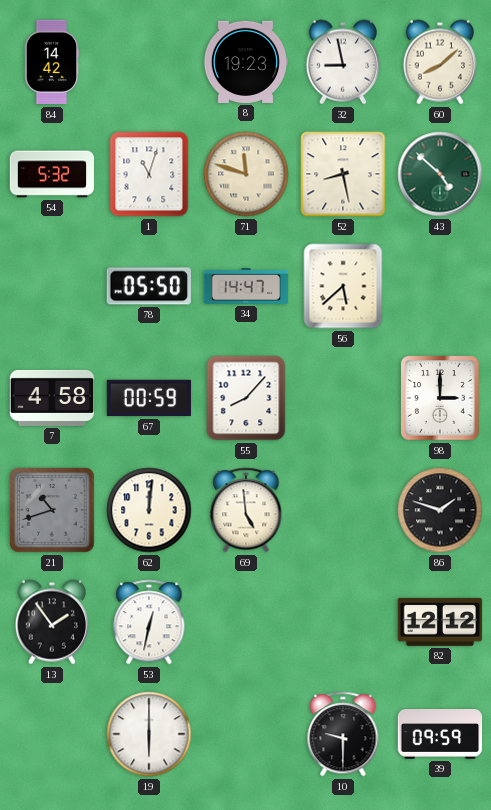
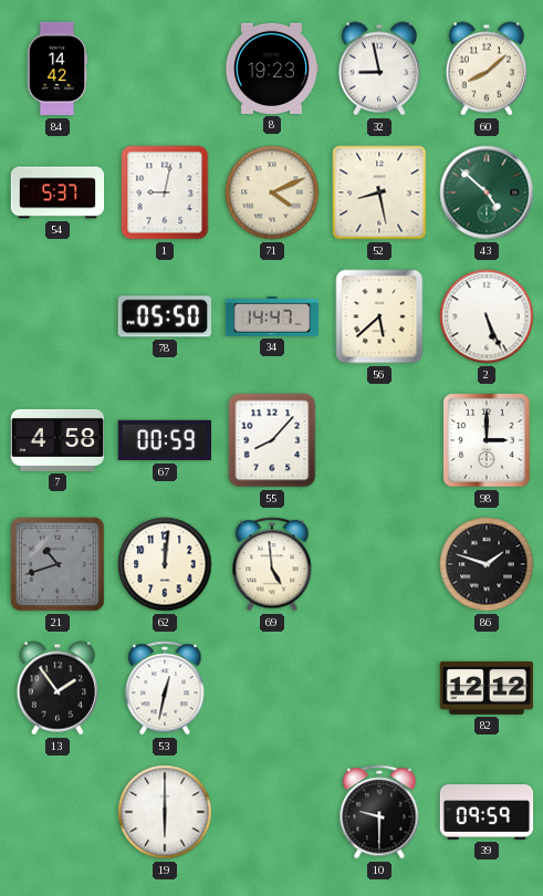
54: 5:32 -> 5:37 (58, 192)
1: 11:03 -> 9:02 (165, 192)
71: 11:48 -> 4:11 (272, 192)
2: none -> 5:26 (487, 316)
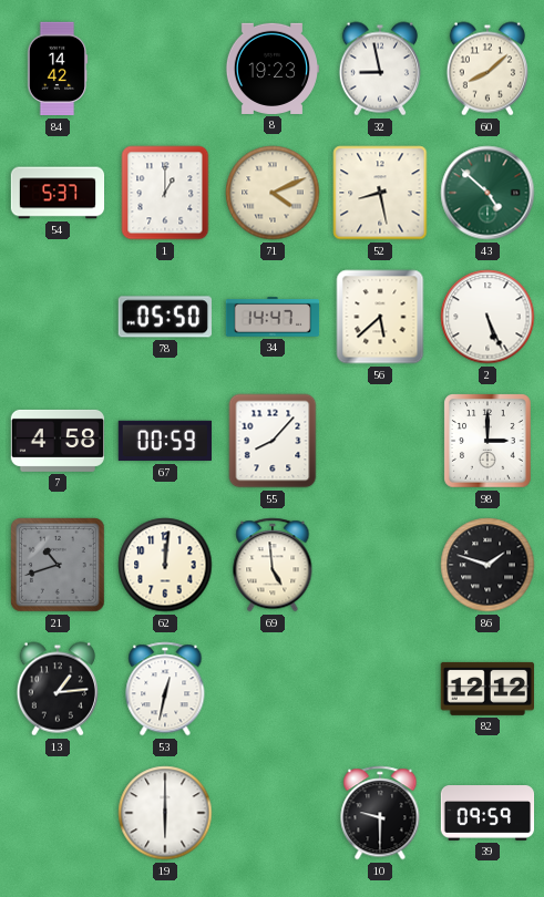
1: 9:02 -> 1:00 (165, 193)
13: 1:54 -> 1:14 (57, 689)
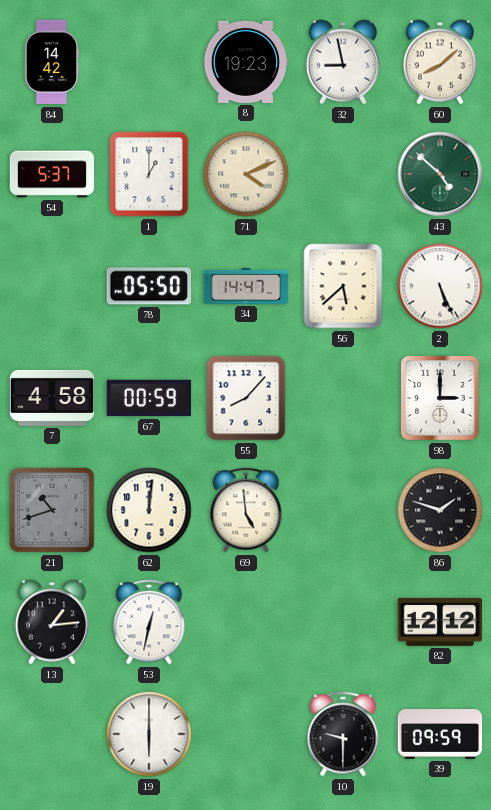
52: 8:28 -> none (380, 193)
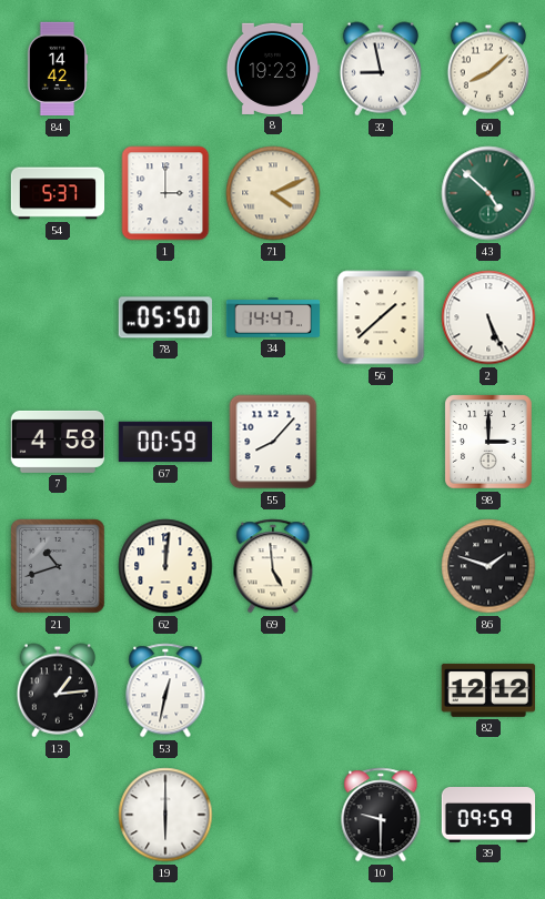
1: 1:00 -> 3:00 (165, 193)
56: 5:38 -> 1:38 (381, 317)
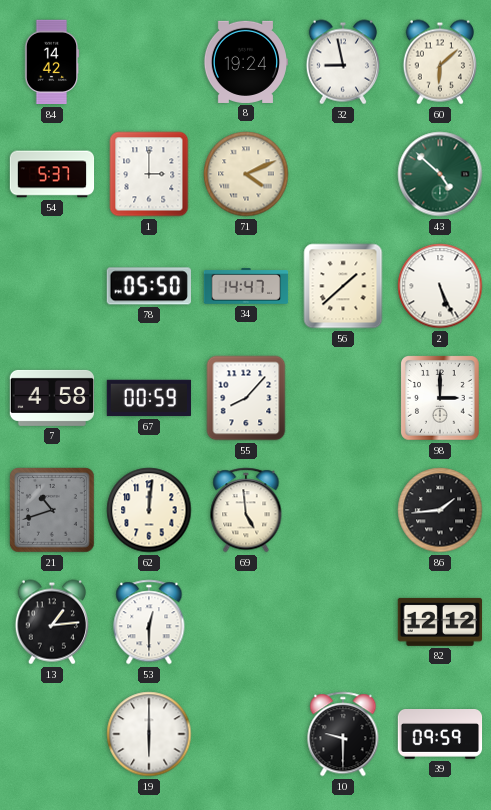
8: 19:23 -> 19:24 (246, 62)
60: 8:08 -> 6:08 (439, 62)
86: 1:48 -> 1:44 (440, 510)
53: 12:32 -> 12:30 (149, 622)
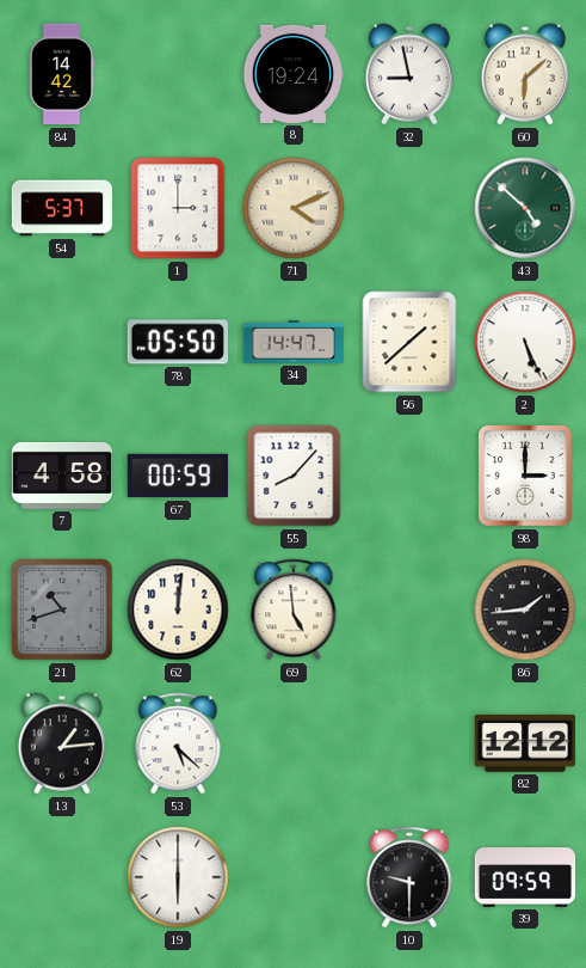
53: 12:30 -> 5:22 (178, 743)
